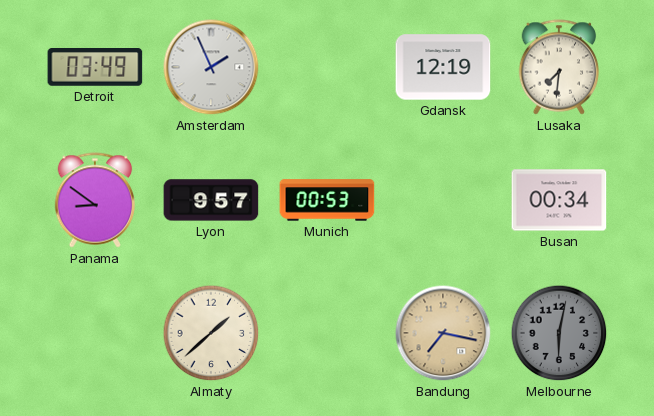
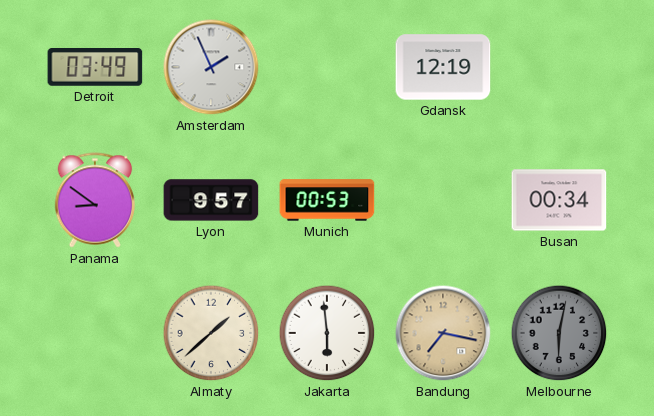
Lusaka: 7:31 -> none (559, 67)
Jakarta: none -> 5:59 (327, 333)
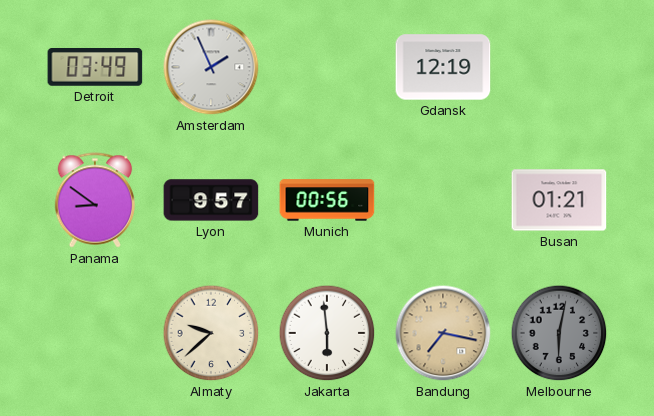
Munich: 00:53 -> 00:56 (327, 200)
Busan: 00:34 -> 01:21 (559, 200)
Almaty: 1:38 -> 9:38 (211, 333)
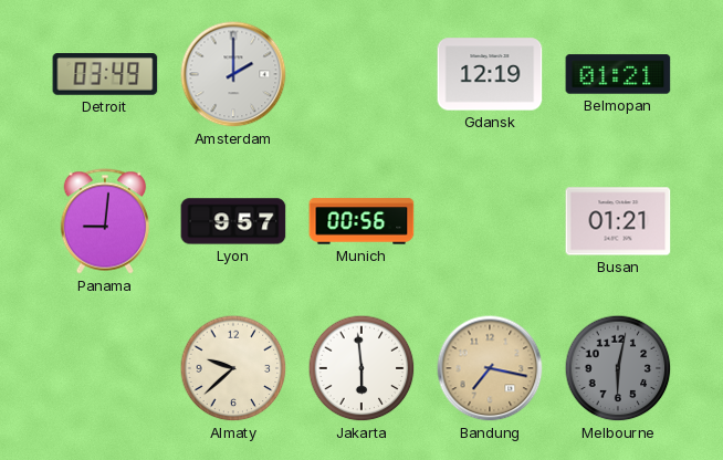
Amsterdam: 1:56 -> 2:00 (233, 74)
Belmopan: none -> 01:21 (618, 74)
Panama: 8:51 -> 9:01 (105, 221)
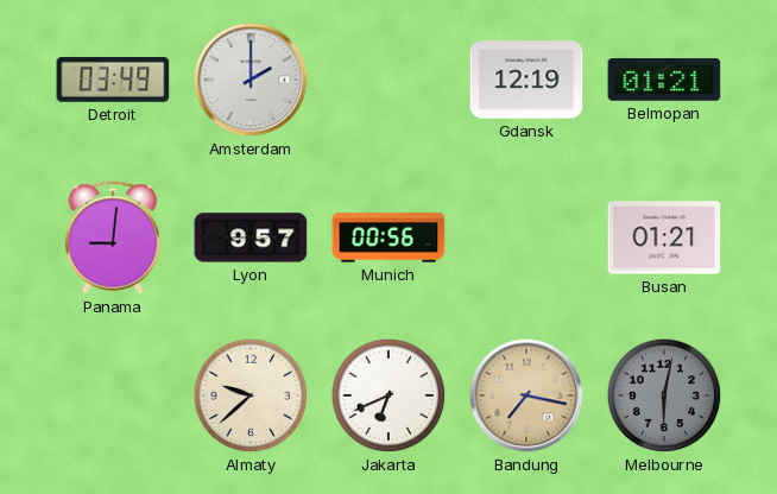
Jakarta: 5:59 -> 6:41 (389, 395)
